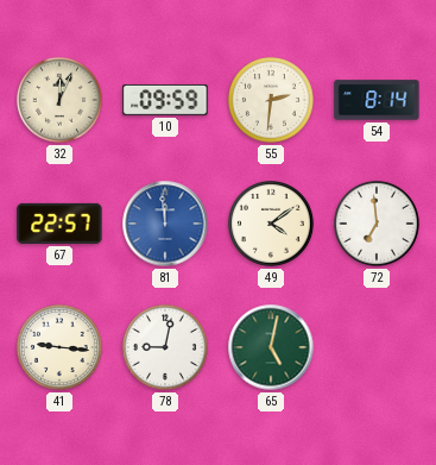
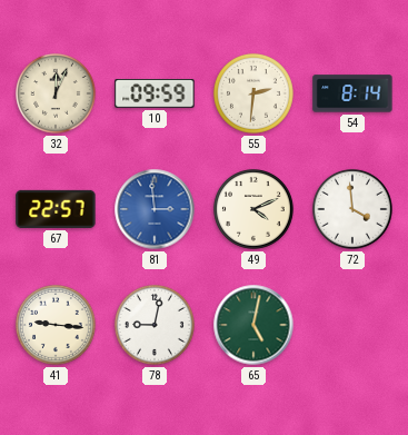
81: 11:59 -> 2:59 (155, 209)
49: 4:09 -> 4:11 (253, 209)
72: 6:59 -> 3:59 (352, 209)
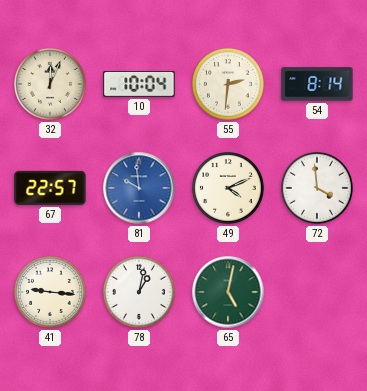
10: 09:59 -> 10:04 (139, 85)
81: 2:59 -> 9:59 (139, 188)
78: 9:02 -> 1:02 (139, 292)
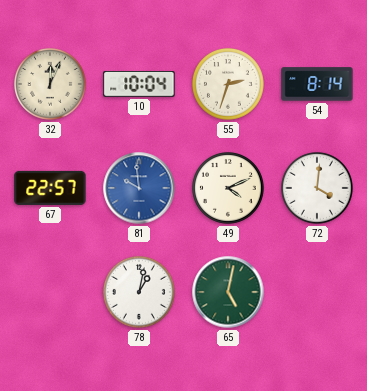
55: 2:31 -> 2:33 (228, 84)
72: 3:59 -> 4:01 (317, 188)
41: 9:16 -> none (50, 292)
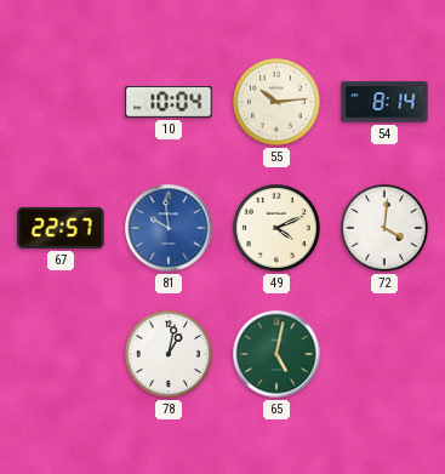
32: 12:04 -> none (50, 84)
55: 2:33 -> 10:14 (276, 102)
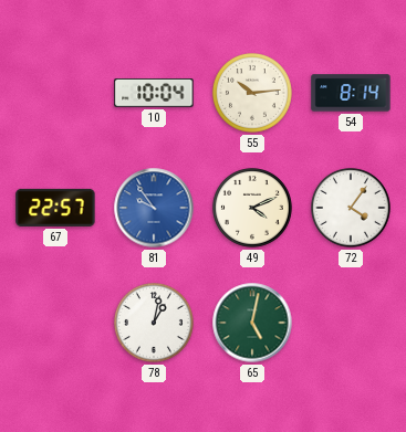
81: 9:59 -> 9:54 (154, 208)
72: 4:01 -> 4:06 (351, 208)
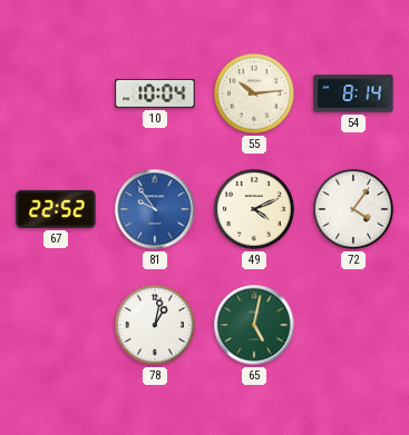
67: 22:57 -> 22:52 (56, 209)
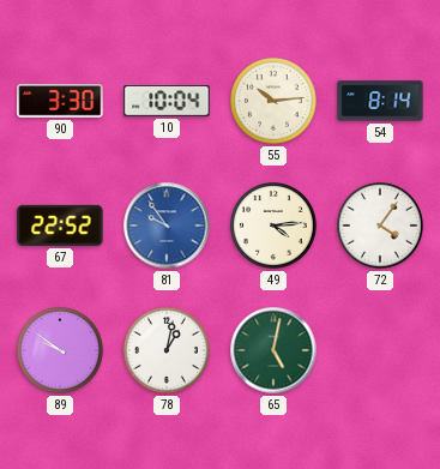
90: none -> 3:30 (60, 102)
49: 4:11 -> 4:14 (273, 226)
89: none -> 9:51 (60, 350)
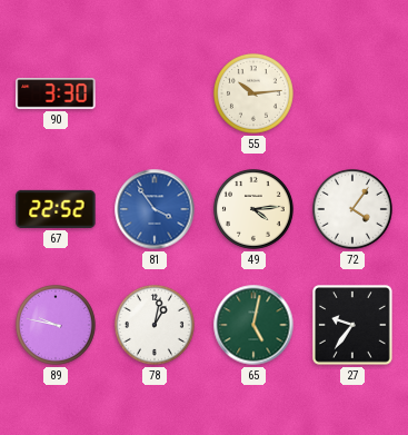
10: 10:04 -> none (167, 102)
54: 8:14 -> none (380, 101)
81: 9:54 -> 3:54 (155, 209)
89: 9:51 -> 9:47 (56, 325)
27: none -> 9:36 (354, 326)
